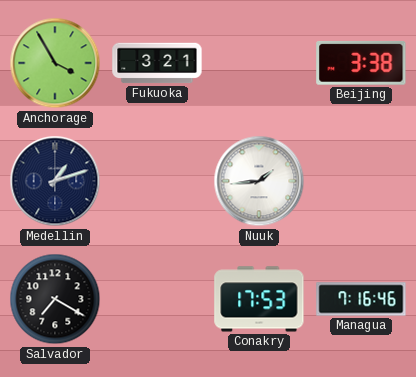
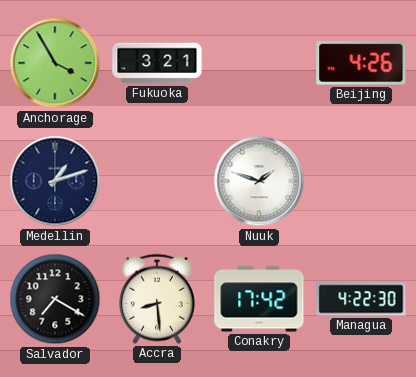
Beijing: 3:38 -> 4:26 (361, 63)
Nuuk: 1:44 -> 1:48 (259, 181)
Accra: none -> 8:29 (157, 299)
Conakry: 17:53 -> 17:42 (259, 299)
Managua: 7:16 -> 4:22 (361, 299)
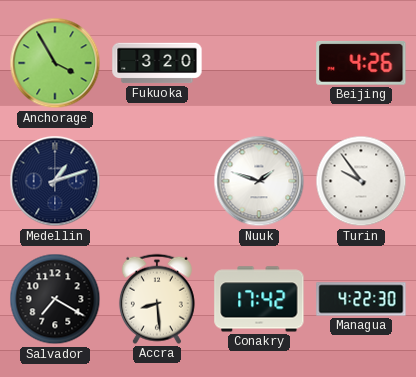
Fukuoka: 3:21 -> 3:20 (157, 63)
Turin: none -> 9:54 (361, 181)
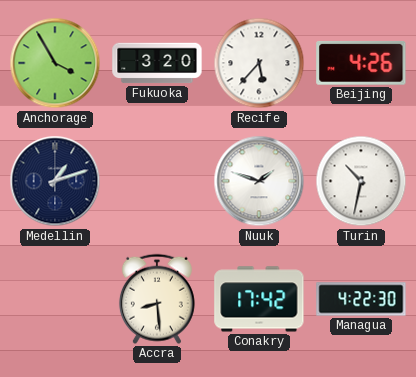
Recife: none -> 5:37 (259, 63)
Turin: 9:54 -> 10:32 (361, 181)
Salvador: 7:20 -> none (55, 299)
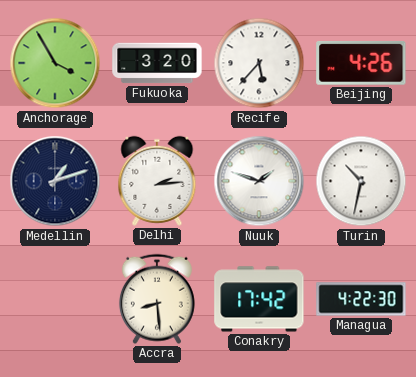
Delhi: none -> 2:14 (157, 181)
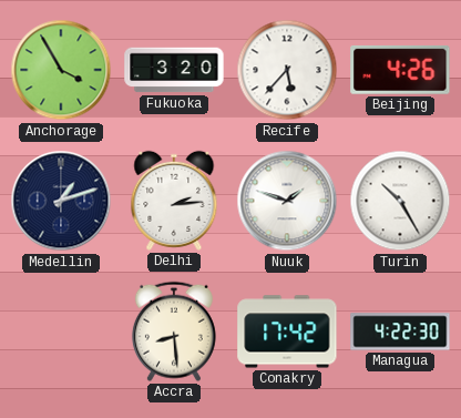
Turin: 10:32 -> 10:25 (400, 201)
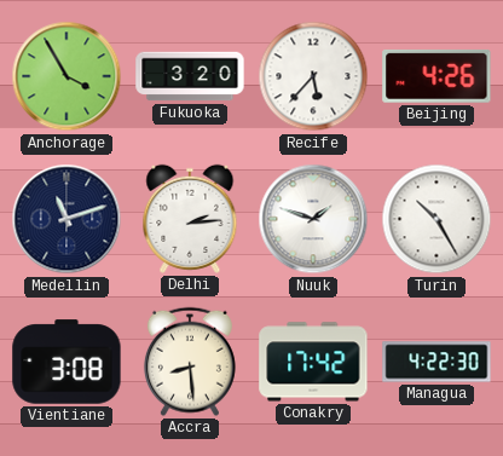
Medellin: 1:12 -> 11:12 (67, 219)
Vientiane: none -> 3:08 (67, 362)
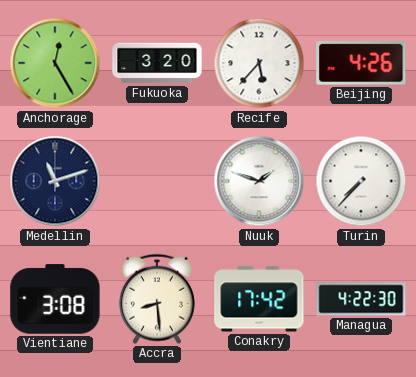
Anchorage: 3:55 -> 12:25 (55, 63)
Delhi: 2:14 -> none (190, 219)
Turin: 10:25 -> 7:37 (361, 181)
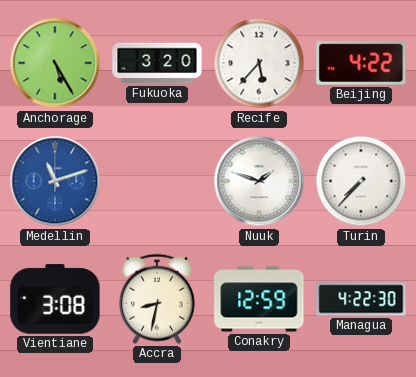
Anchorage: 12:25 -> 5:25 (55, 63)
Beijing: 4:26 -> 4:22 (361, 63)
Medellin dial: navy -> blue (55, 181)
Accra: 8:29 -> 8:32 (157, 299)
Conakry: 17:42 -> 12:59 (259, 299)
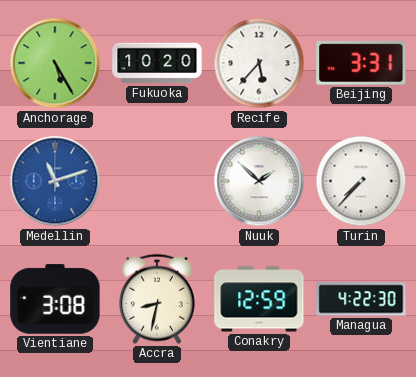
Fukuoka: 3:20 -> 10:20 (157, 63)
Beijing: 4:22 -> 3:31 (361, 63)
Nuuk: 1:48 -> 1:52 (259, 181)
